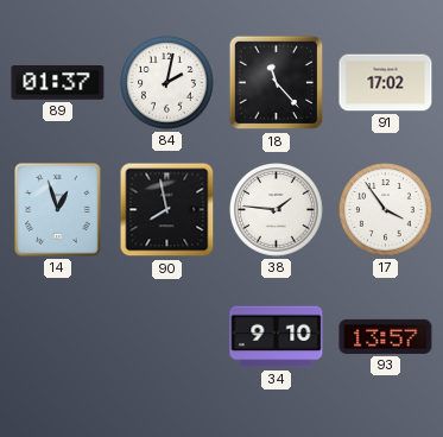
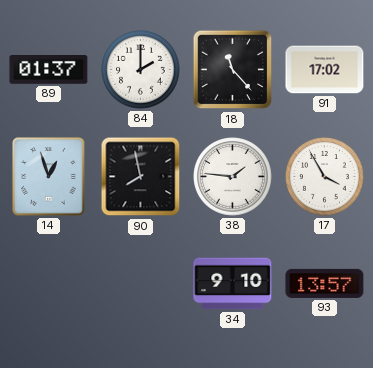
84: 2:02 -> 2:00 (141, 70)
17: 3:54 -> 3:55 (325, 177)
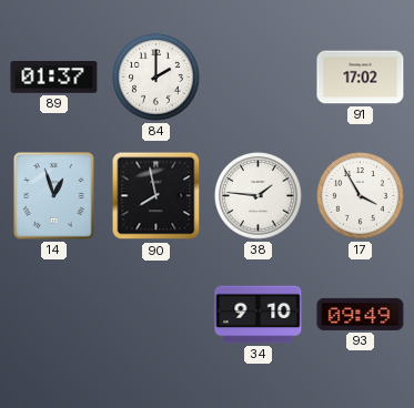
18: 11:23 -> none (233, 70)
93: 13:57 -> 09:49 (361, 314)
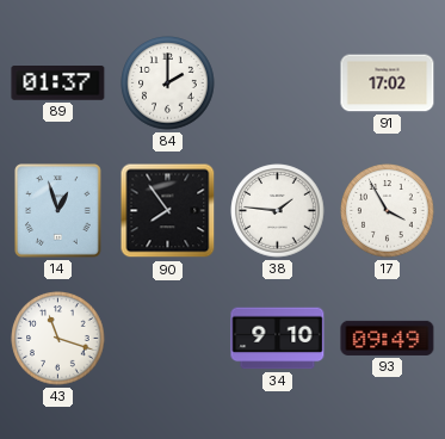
90: 7:58 -> 7:54 (168, 211)
43: none -> 11:18 (58, 339)
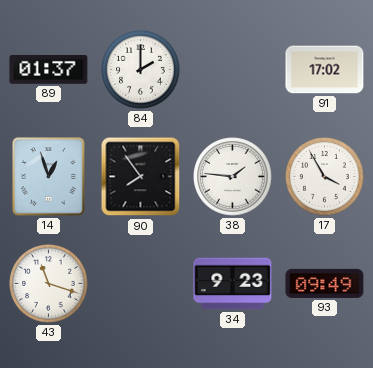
34: 9:10 -> 9:23 (233, 284)
